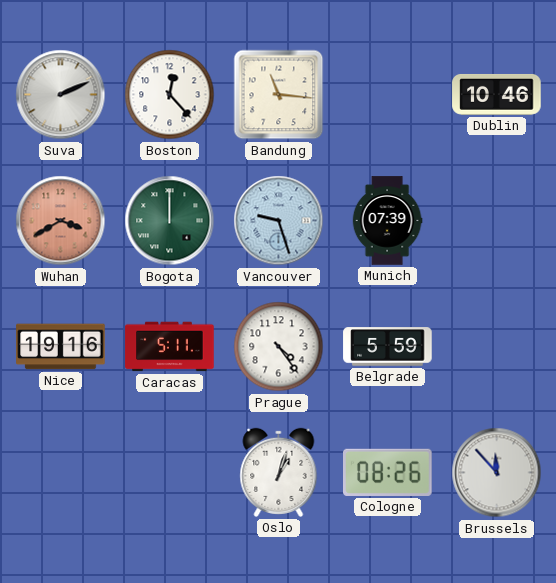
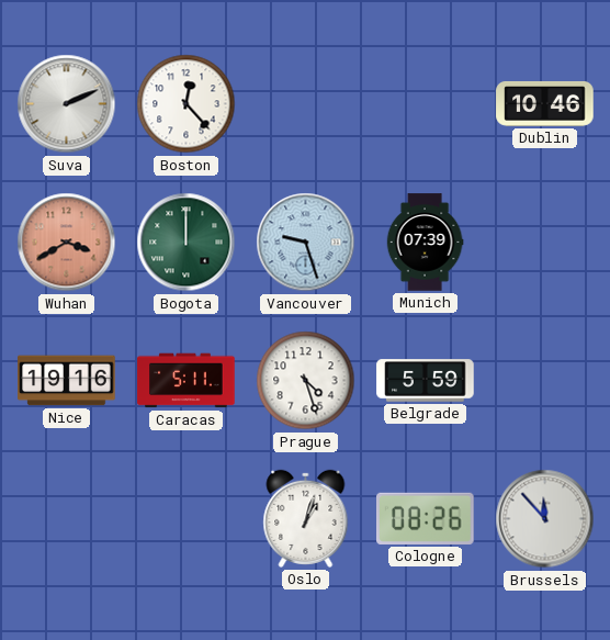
Bandung: 11:16 -> none (279, 95)
Prague: 4:24 -> 4:27 (306, 381)
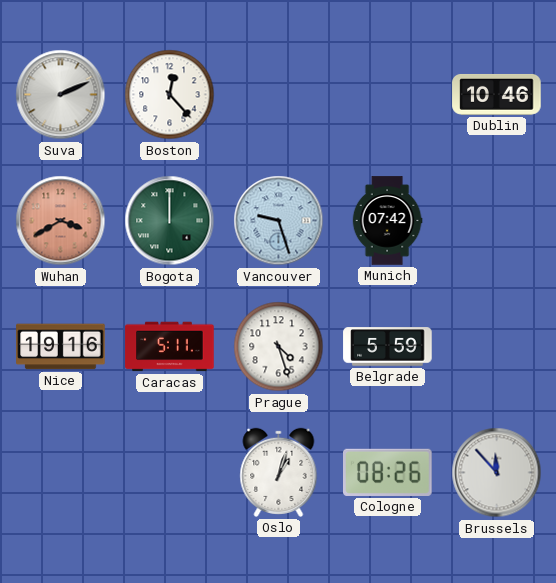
Munich: 07:39 -> 07:42 (387, 221)
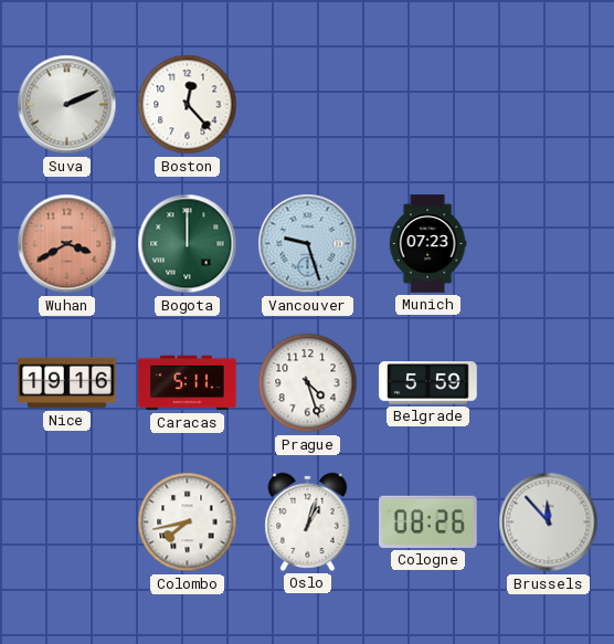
Dublin: 10:46 -> none (497, 94)
Munich: 07:42 -> 07:23 (427, 244)
Colombo: none -> 7:43 (188, 522)
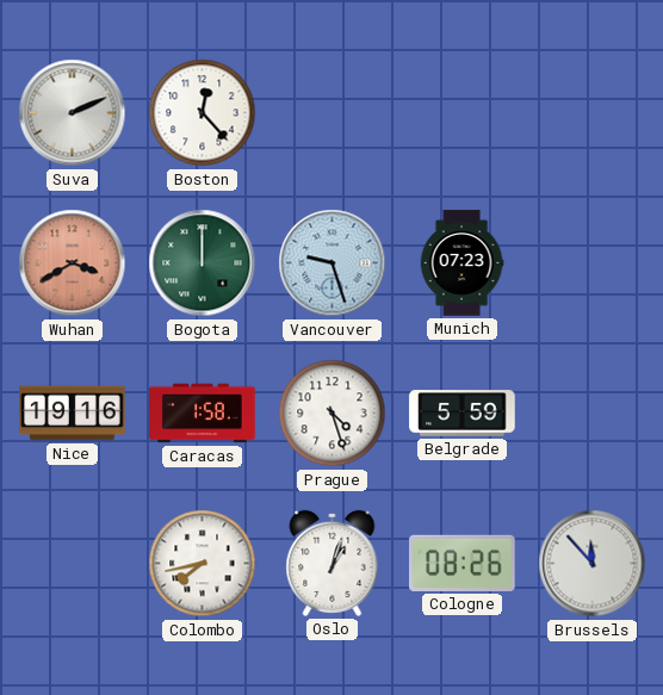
Caracas: 5:11 -> 1:58 (203, 414)
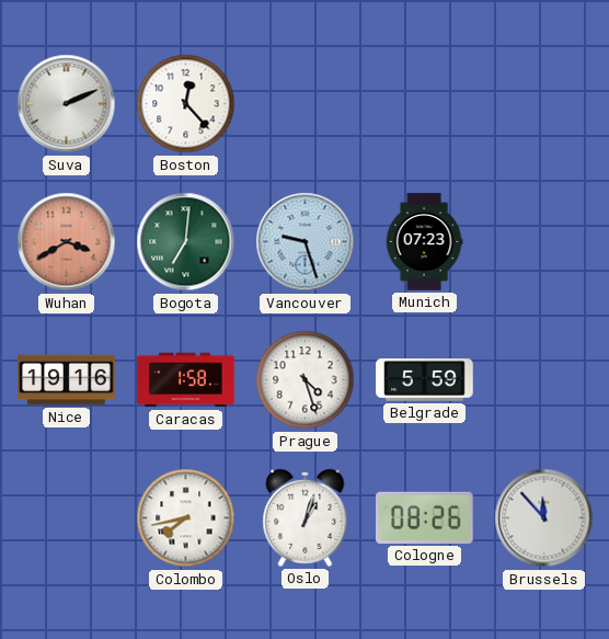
Bogota: 12:00 -> 7:01 (186, 242)
